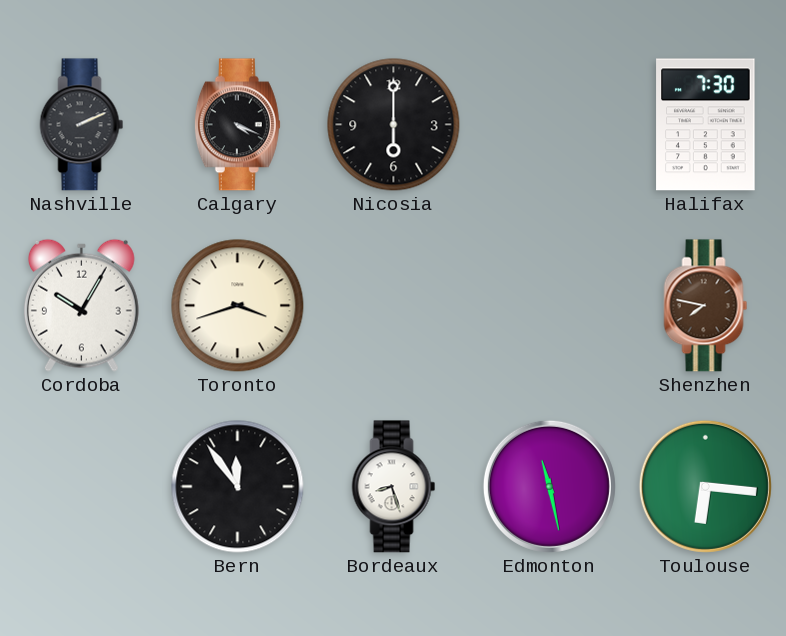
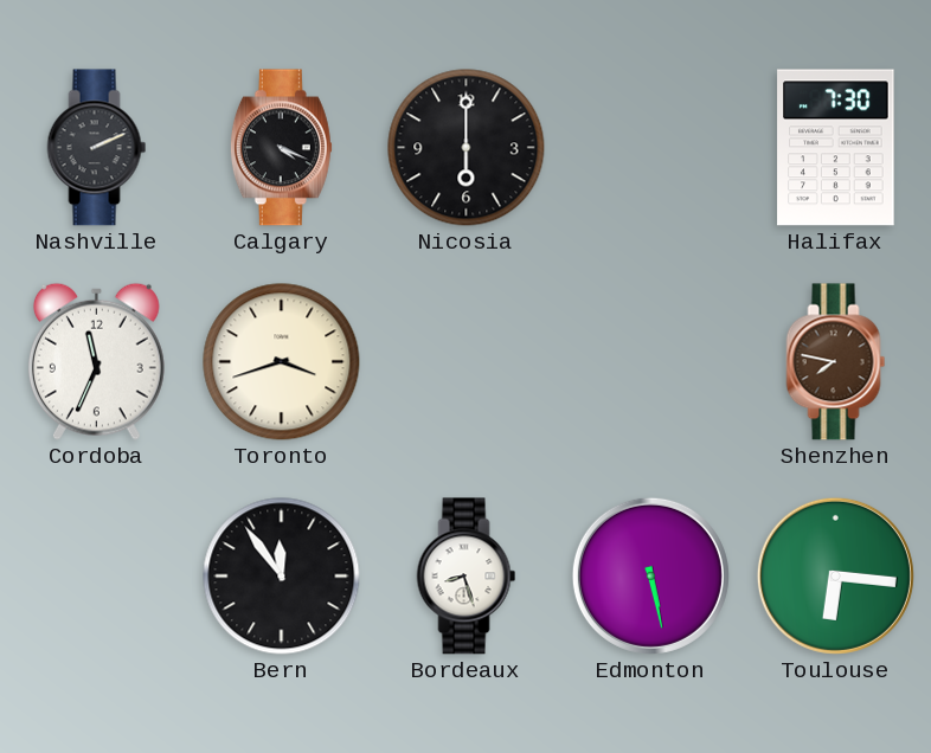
Cordoba: 10:05 -> 11:34 (96, 361)
Edmonton: 11:28 -> 5:28 (650, 575)
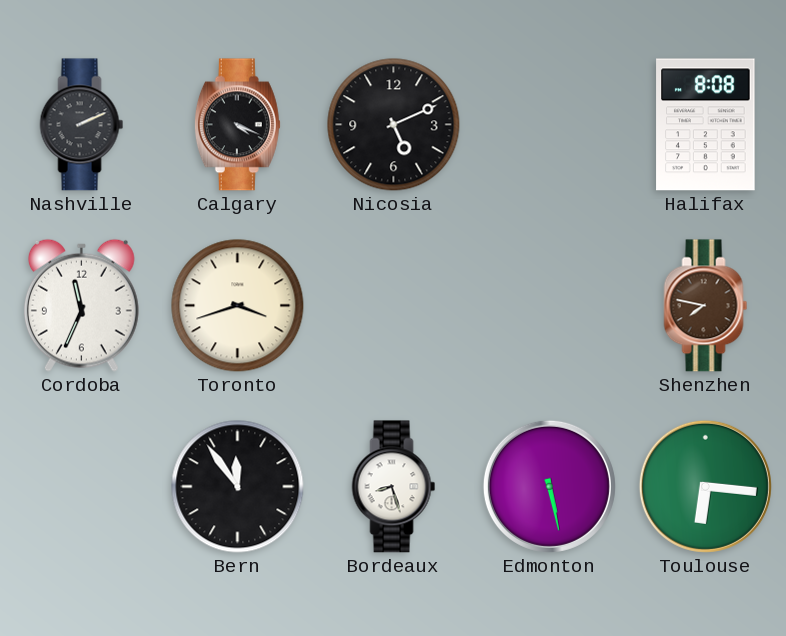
Nicosia: 6:00 -> 5:11 (394, 125)
Halifax: 7:30 -> 8:08 (706, 125)
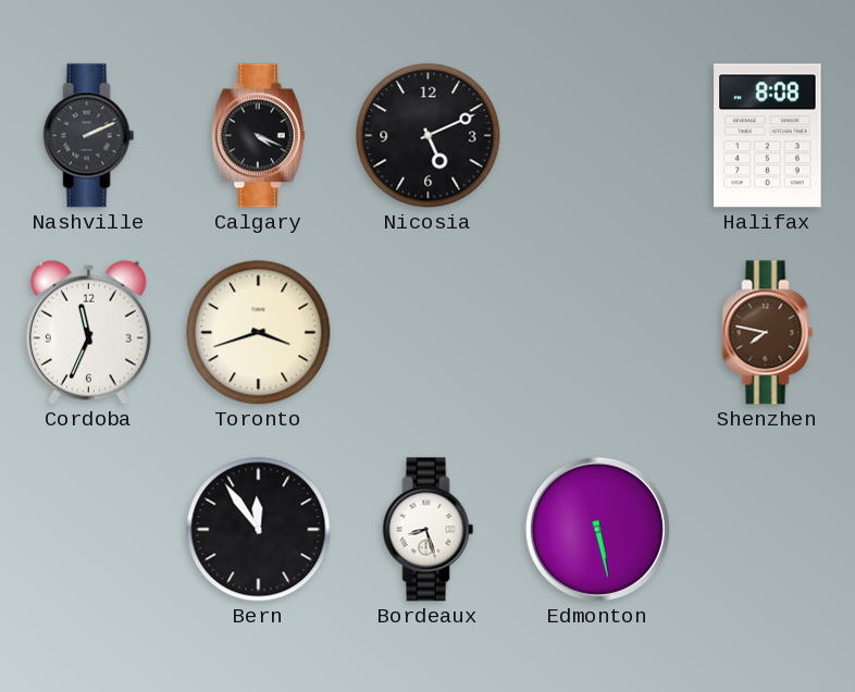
Toulouse: 6:16 -> none (705, 486)
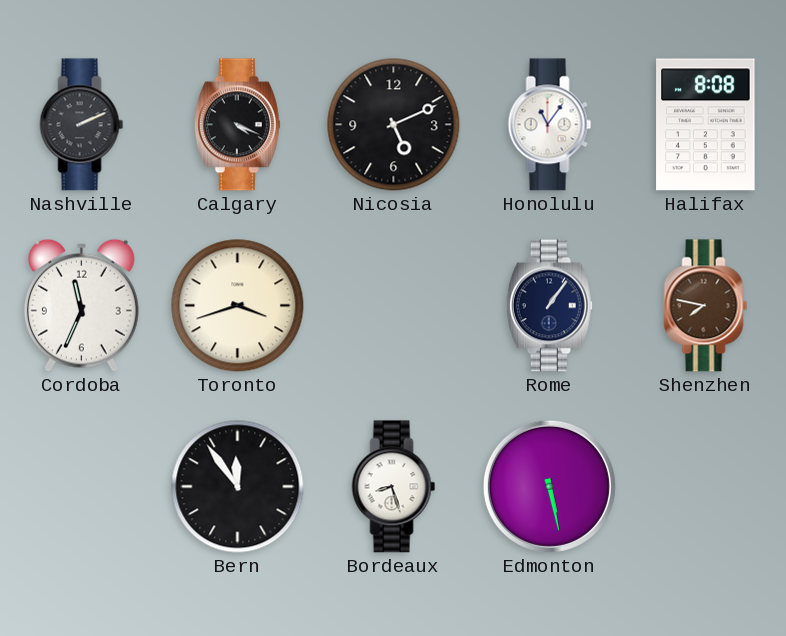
Honolulu: none -> 11:06 (550, 125)
Rome: none -> 1:06 (549, 306)
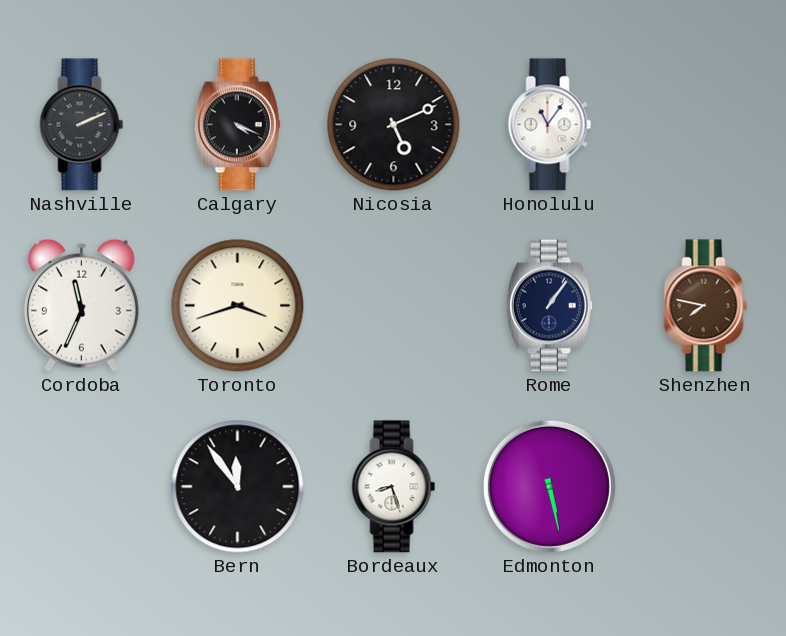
Halifax: 8:08 -> none (706, 125)
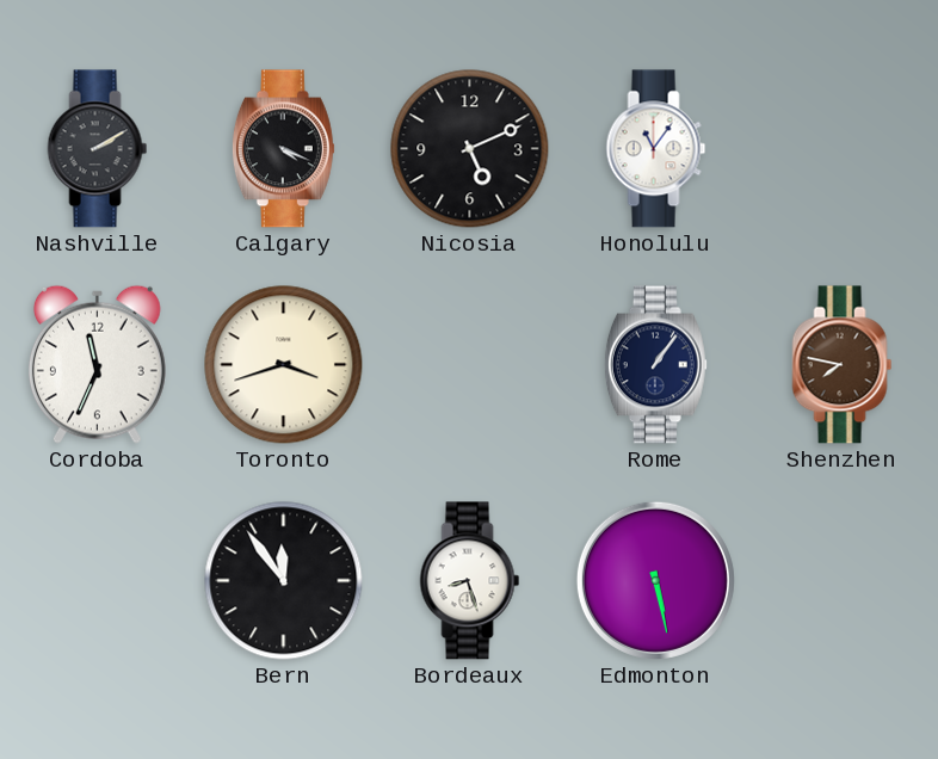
Nashville: 2:11 -> 2:10 (98, 149)
